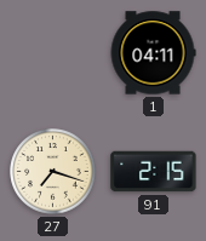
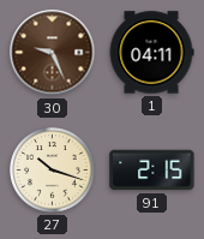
30: none -> 9:26 (53, 53)
27: 7:18 -> 10:18 (53, 171)
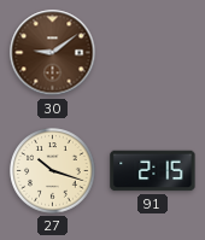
30: 9:26 -> 9:09 (53, 53)
1: 04:11 -> none (151, 53)
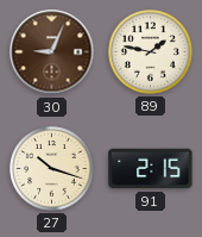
30: 9:09 -> 9:04 (52, 52)
89: none -> 1:47 (151, 52)
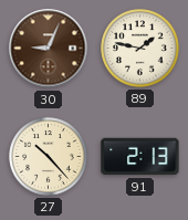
27: 10:18 -> 10:23 (49, 157)
91: 2:15 -> 2:13 (140, 157)
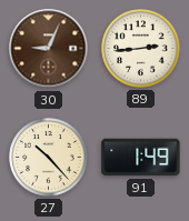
89: 1:47 -> 2:44 (141, 49)
91: 2:13 -> 1:49 (141, 158)
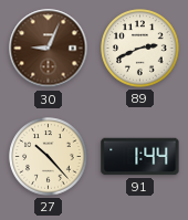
89: 2:44 -> 2:41 (140, 49)
91: 1:49 -> 1:44 (140, 157)
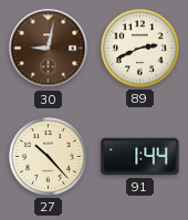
30: 9:04 -> 9:02 (49, 49)
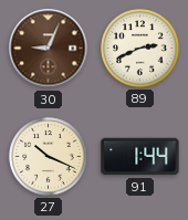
30: 9:02 -> 9:04 (49, 49)
27: 10:23 -> 10:19 (49, 157)
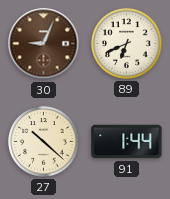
89: 2:41 -> 6:41 (127, 44)
27: 10:19 -> 10:22 (44, 142)
